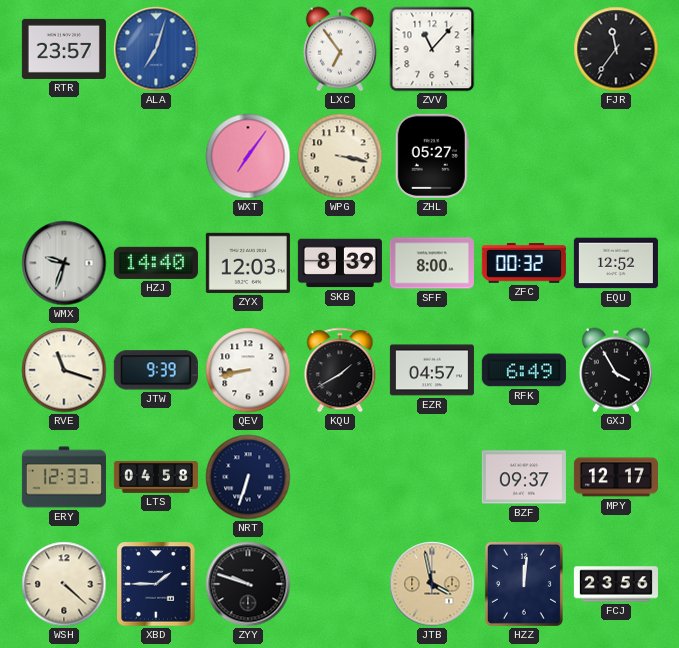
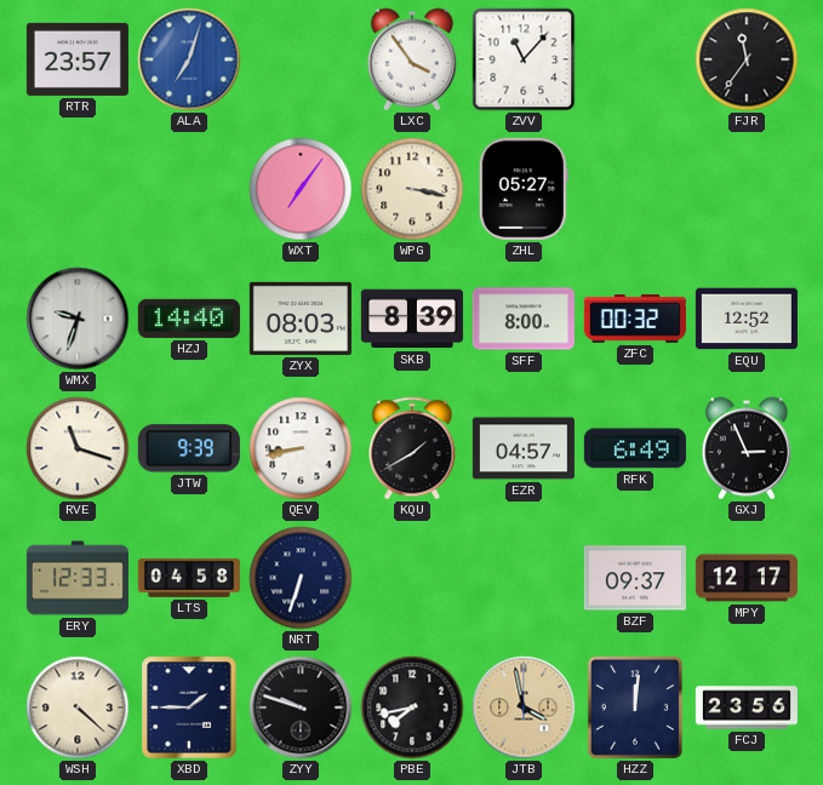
LXC: 6:54 -> 3:54 (412, 59)
ZYX: 12:03 -> 08:03 (301, 319)
GXJ: 3:55 -> 2:56 (747, 448)
PBE: none -> 7:43 (412, 707)
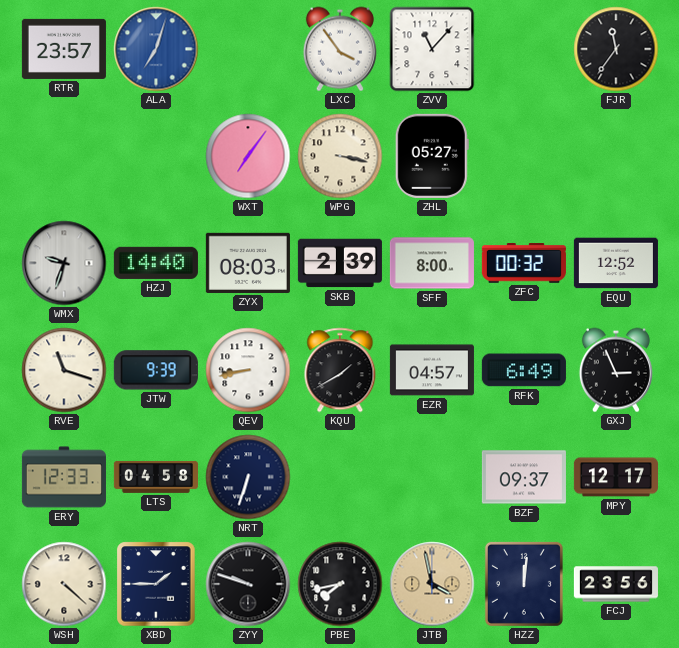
SKB: 8:39 -> 2:39 (340, 263)
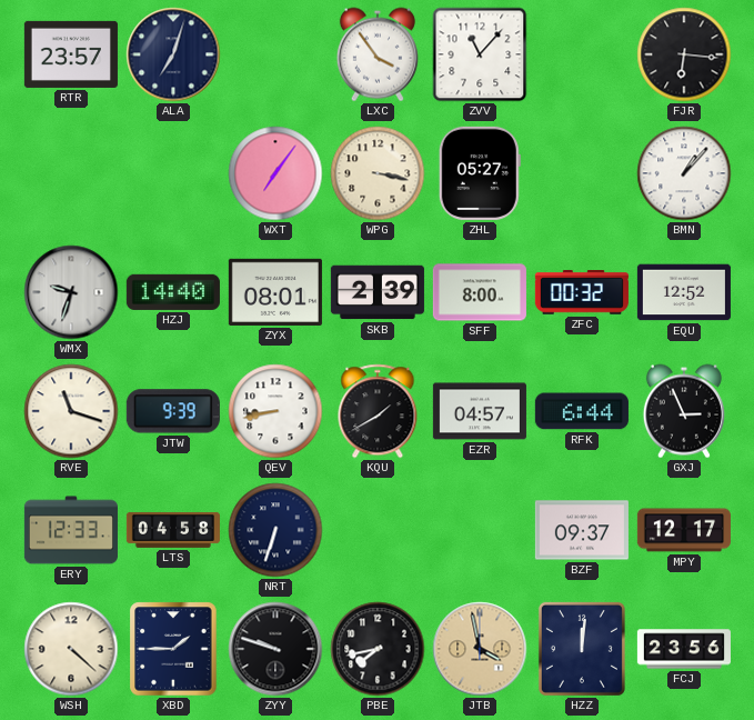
ALA dial: blue -> navy (173, 54)
FJR: 11:36 -> 6:16 (684, 54)
BMN: none -> 1:07 (684, 173)
ZYX: 08:03 -> 08:01 (275, 292)
RFK: 6:49 -> 6:44 (582, 411)
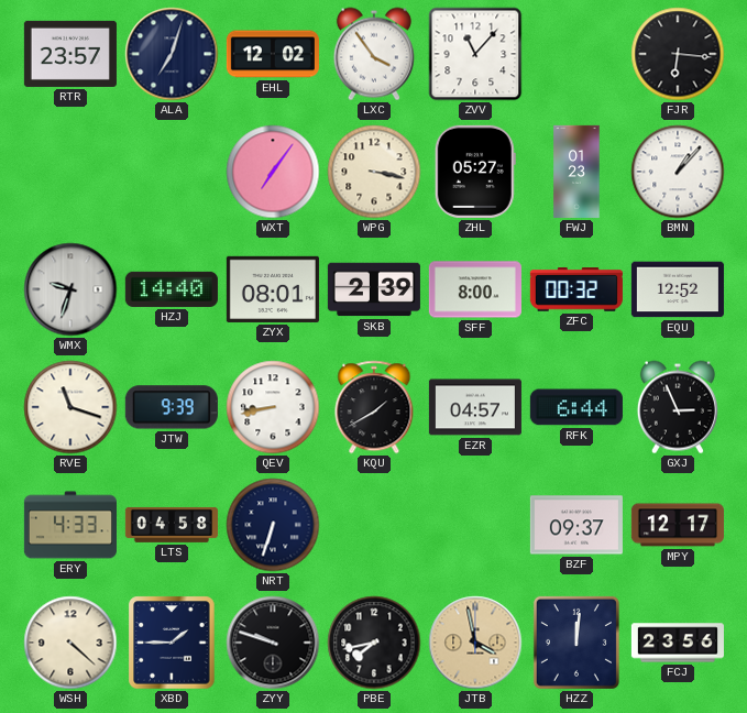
EHL: none -> 12:02 (273, 54)
FWJ: none -> 01:23 (576, 172)
ERY: 12:33 -> 4:33 (70, 525)
